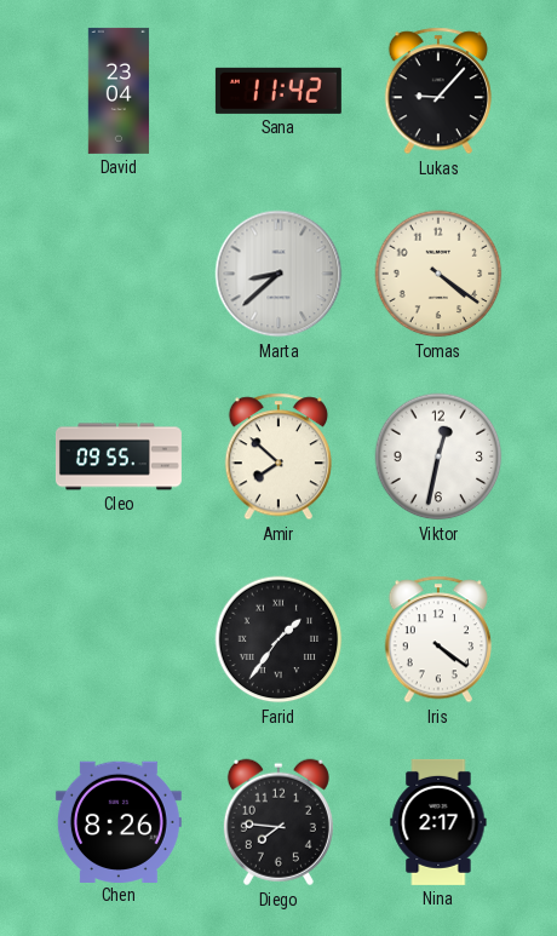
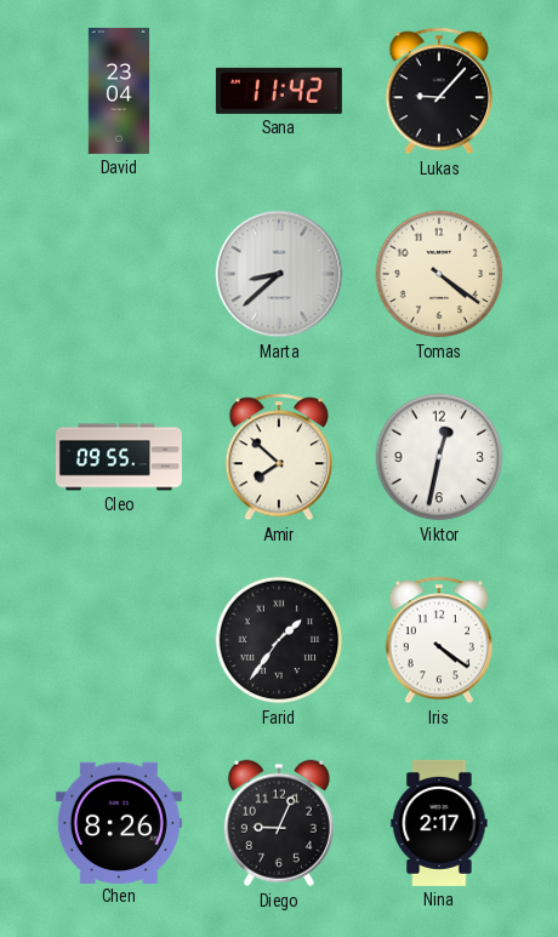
Diego: 7:46 -> 9:04 (279, 823)
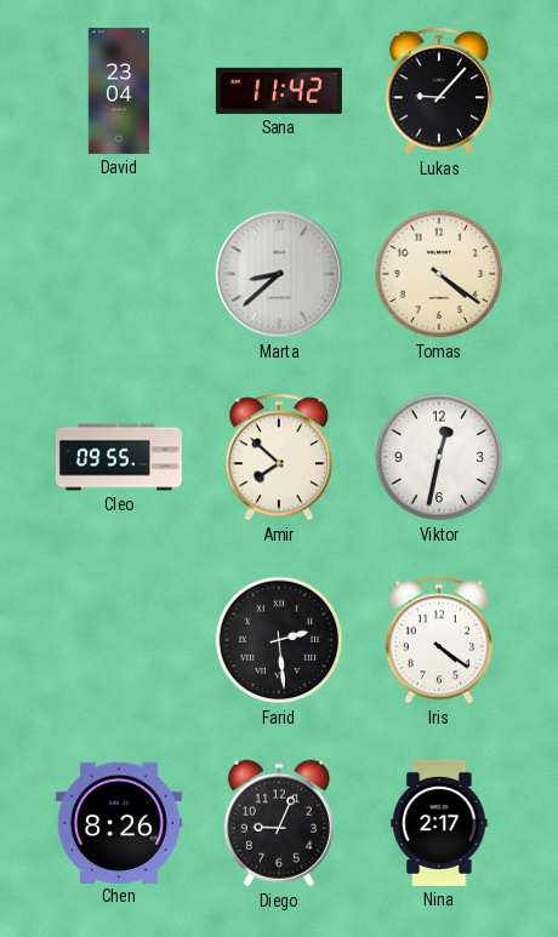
Farid: 1:36 -> 2:29 (279, 640)
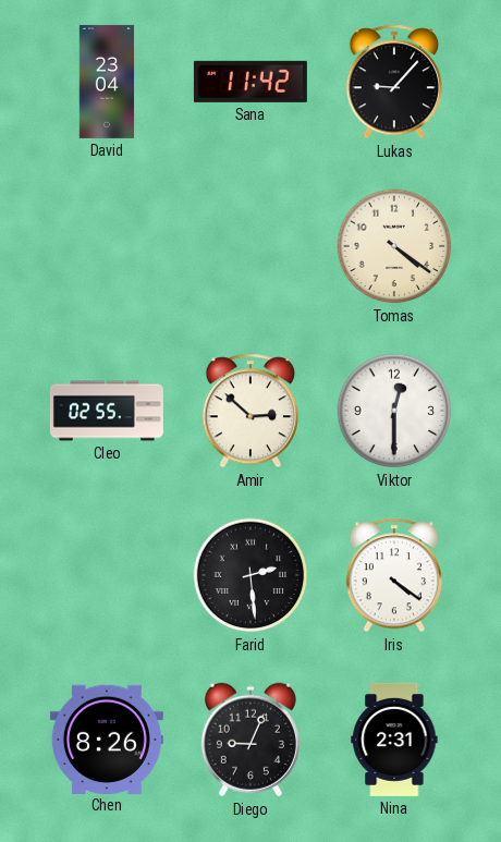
Marta: 8:38 -> none (279, 274)
Cleo: 09:55 -> 02:55 (107, 411)
Amir: 7:52 -> 2:52 (249, 411)
Viktor: 12:32 -> 12:30 (394, 411)
Nina: 2:17 -> 2:31 (394, 740)
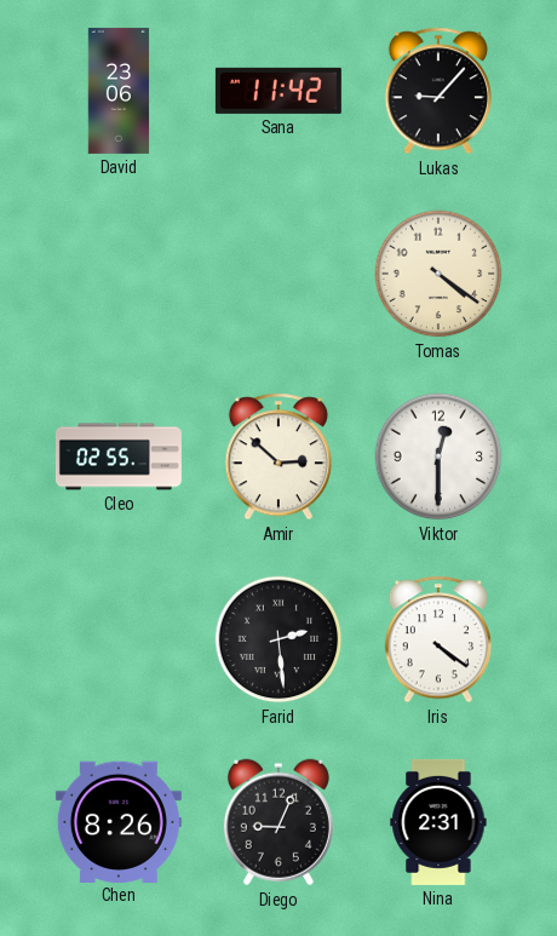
David: 23:04 -> 23:06 (119, 91)
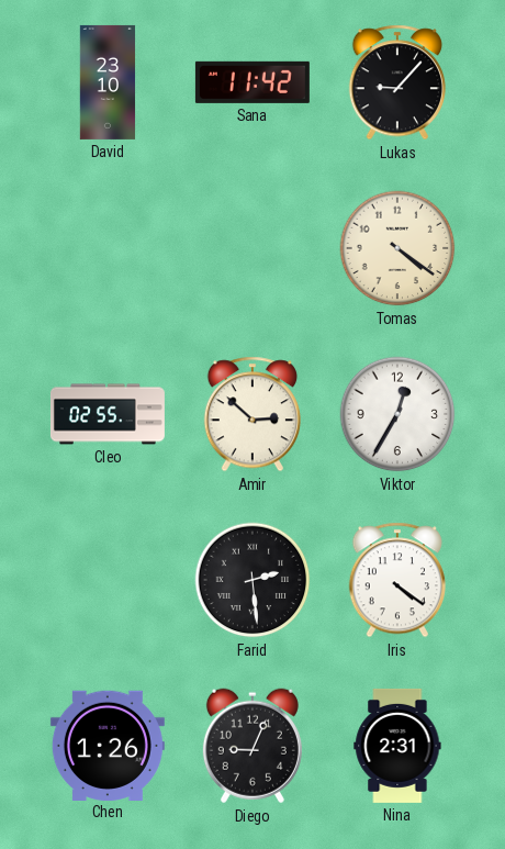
David: 23:06 -> 23:10 (108, 82)
Viktor: 12:30 -> 12:35 (397, 414)
Chen: 8:26 -> 1:26 (108, 745)
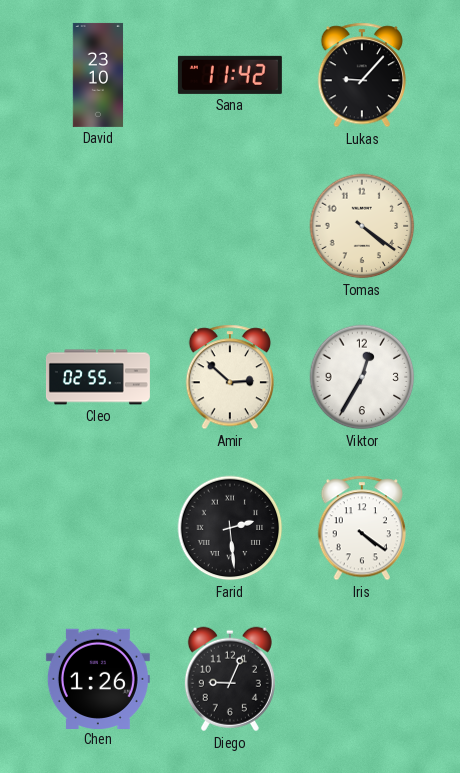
Nina: 2:31 -> none (397, 746)
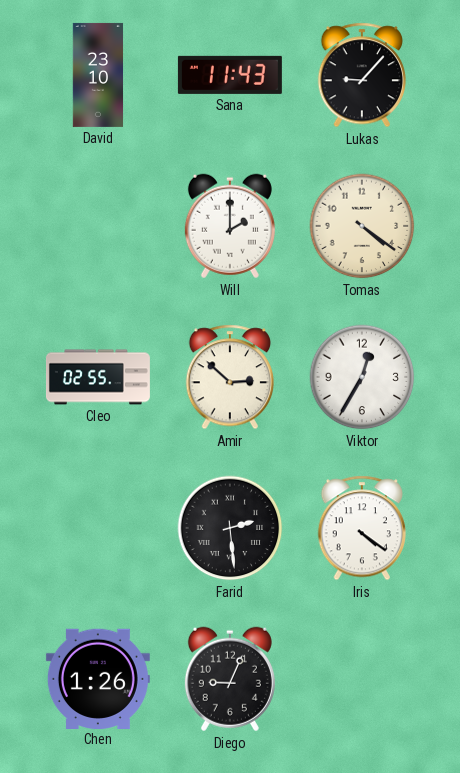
Sana: 11:42 -> 11:43 (230, 75)
Will: none -> 2:00 (230, 226)
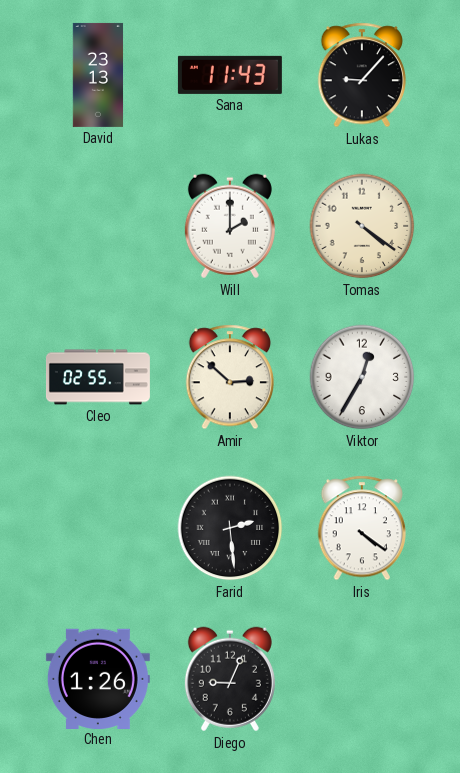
David: 23:10 -> 23:13 (98, 75)
